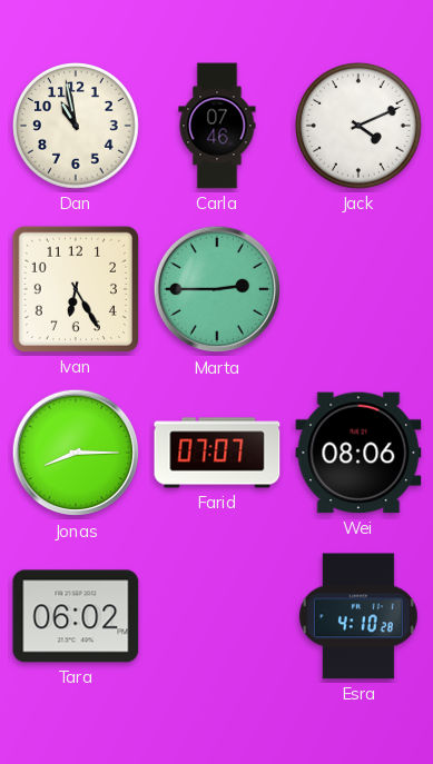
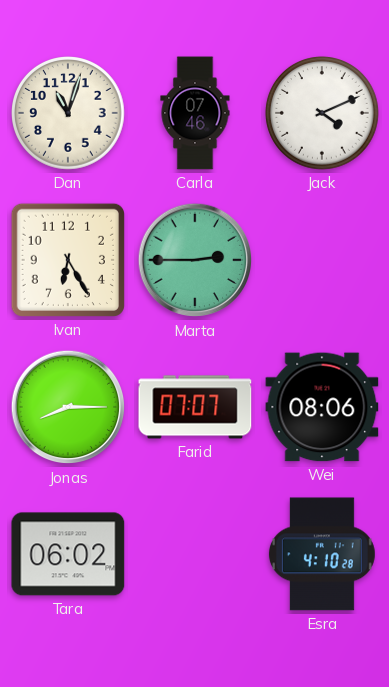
Dan: 10:58 -> 11:03 (69, 114)
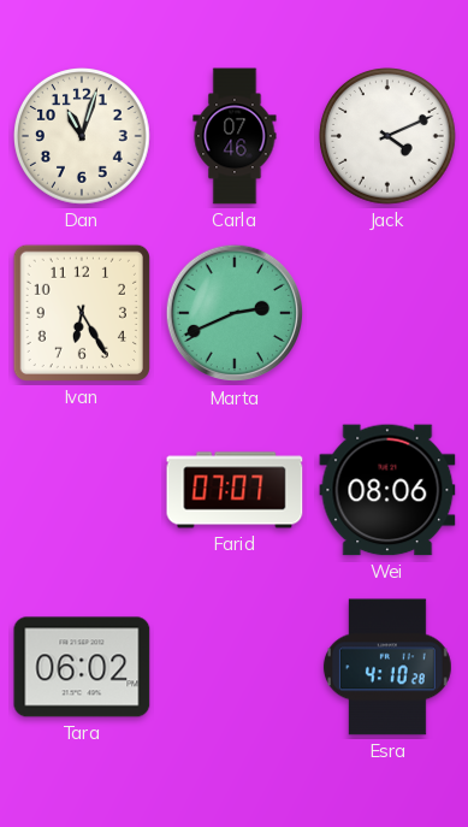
Marta: 2:45 -> 2:41 (235, 313)
Jonas: 8:15 -> none (68, 407)
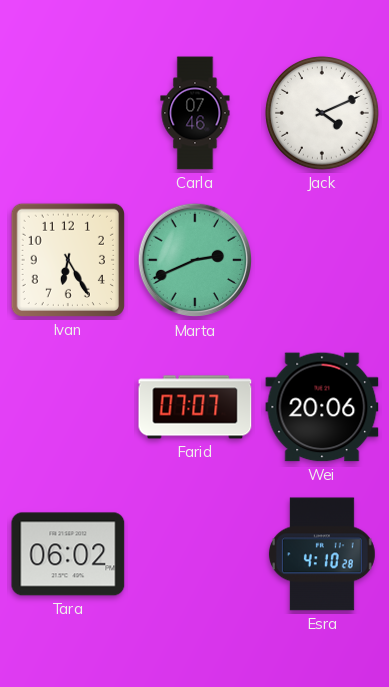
Dan: 11:03 -> none (83, 137)
Wei: 08:06 -> 20:06 (322, 407)
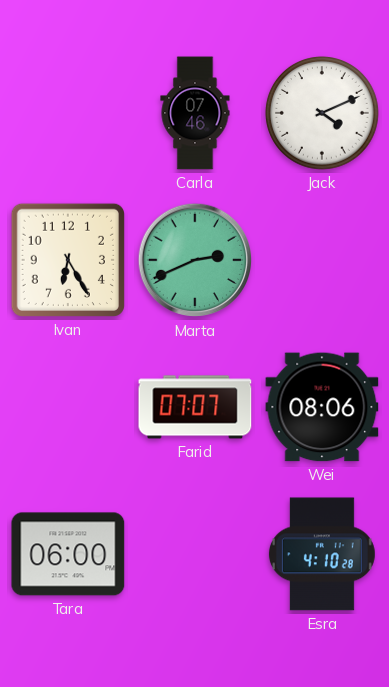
Wei: 20:06 -> 08:06 (322, 407)
Tara: 06:02 -> 06:00 (68, 554)
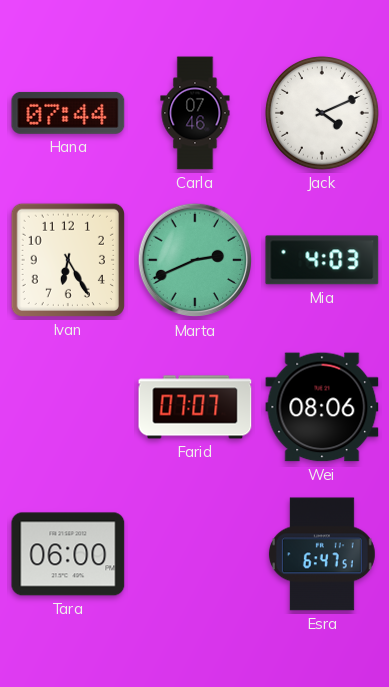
Hana: none -> 07:44 (68, 113)
Mia: none -> 4:03 (322, 260)
Esra: 4:10 -> 6:47 (322, 554)
